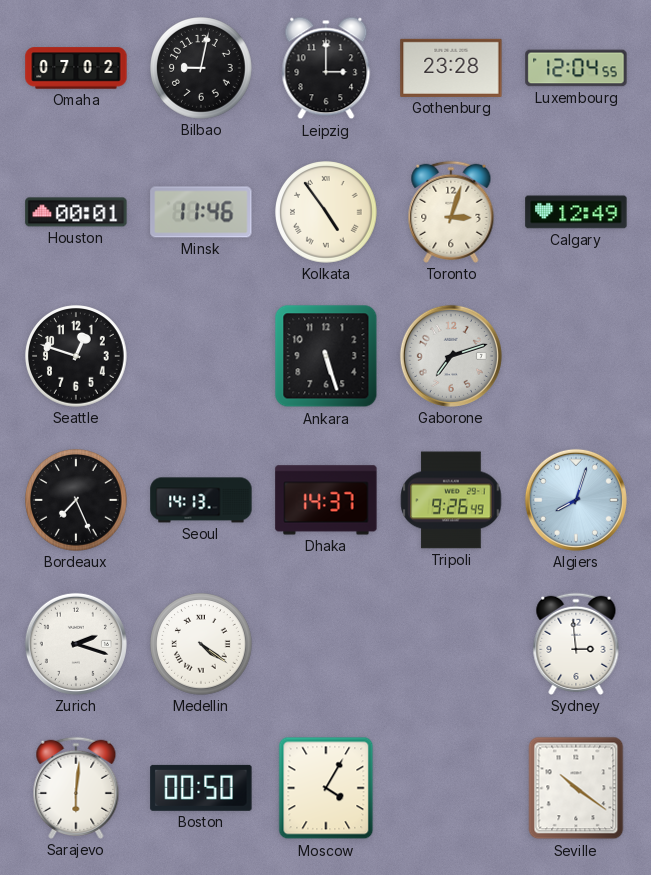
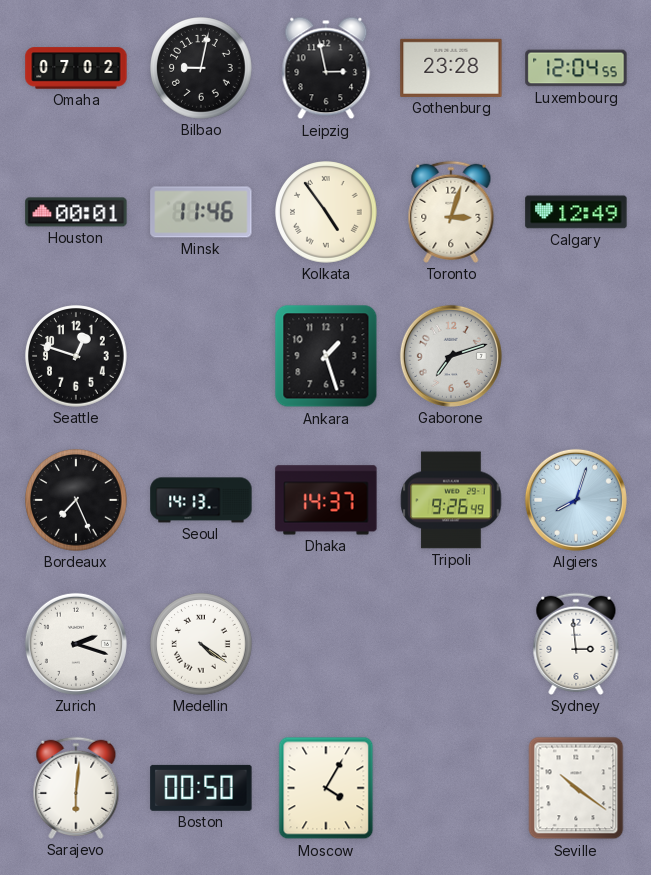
Leipzig: 3:00 -> 2:58 (326, 68)
Ankara: 5:27 -> 1:27 (326, 356)
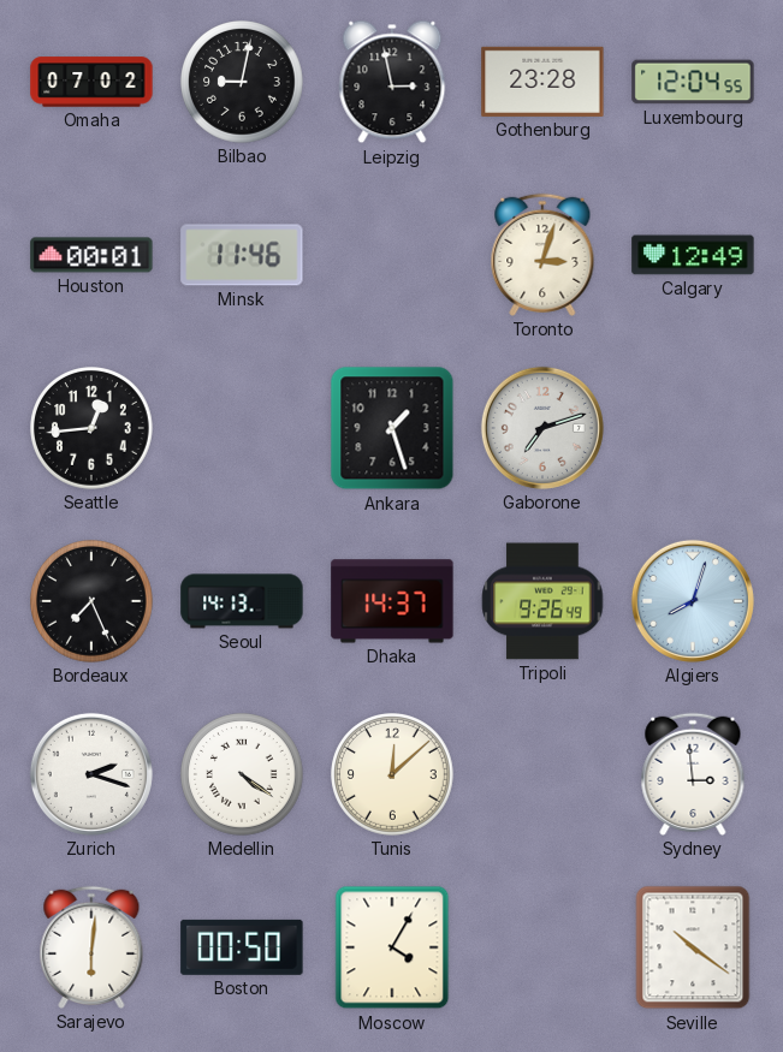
Kolkata: 4:54 -> none (327, 213)
Seattle: 12:48 -> 12:44 (93, 429)
Tunis: none -> 12:08 (393, 775)
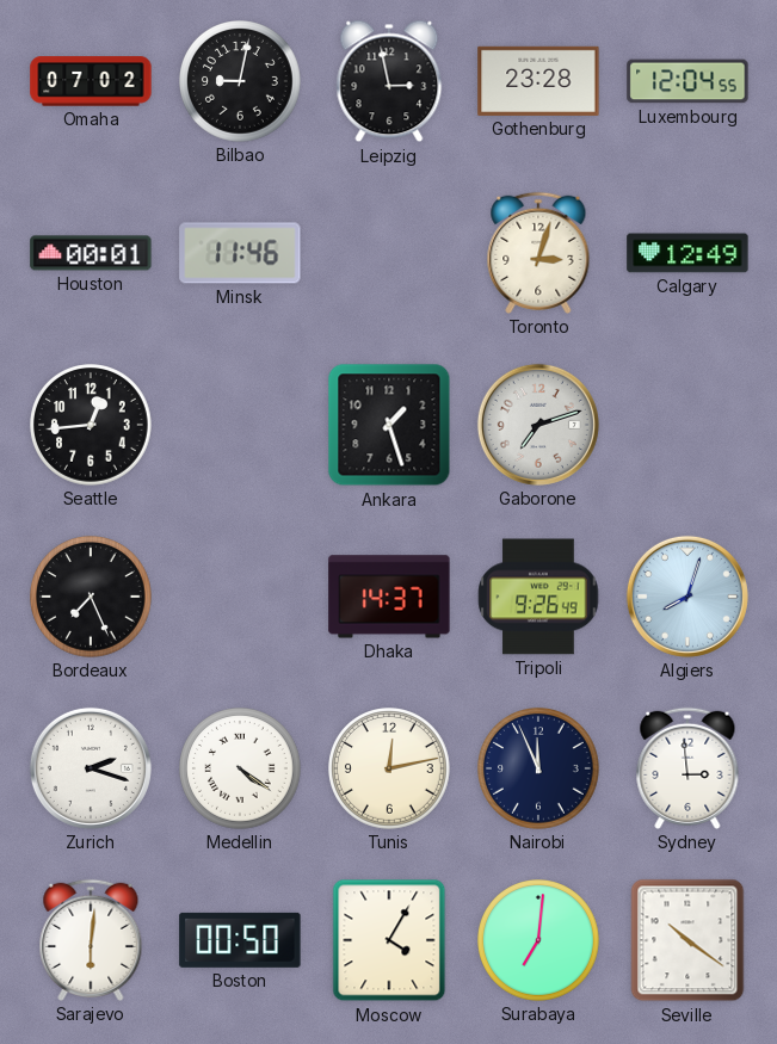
Seoul: 14:13 -> none (242, 601)
Tunis: 12:08 -> 12:13 (390, 770)
Nairobi: none -> 11:56 (539, 770)
Surabaya: none -> 7:01 (539, 941)
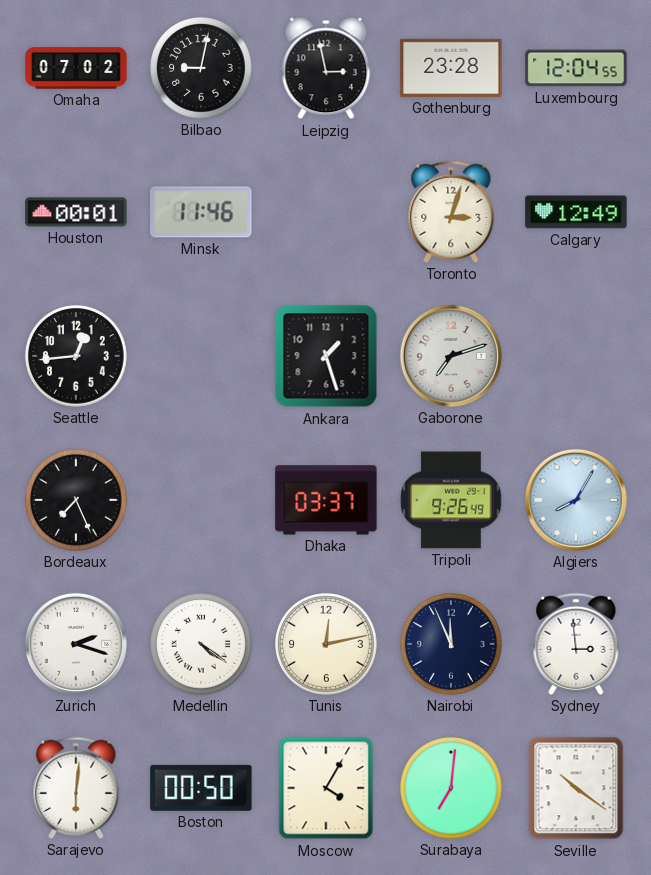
Dhaka: 14:37 -> 03:37 (326, 500)
Algiers: 8:03 -> 8:05 (576, 500)
